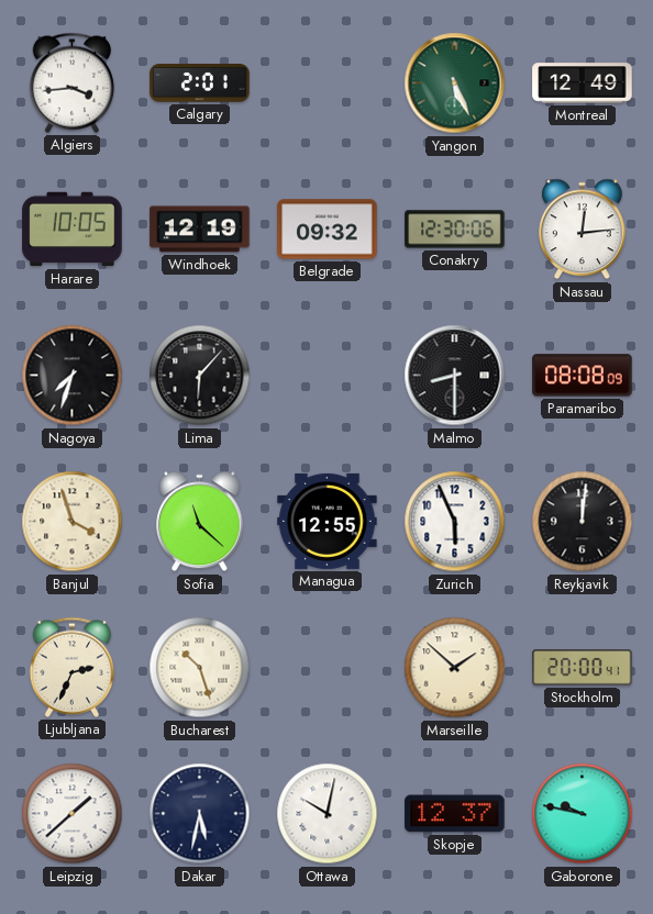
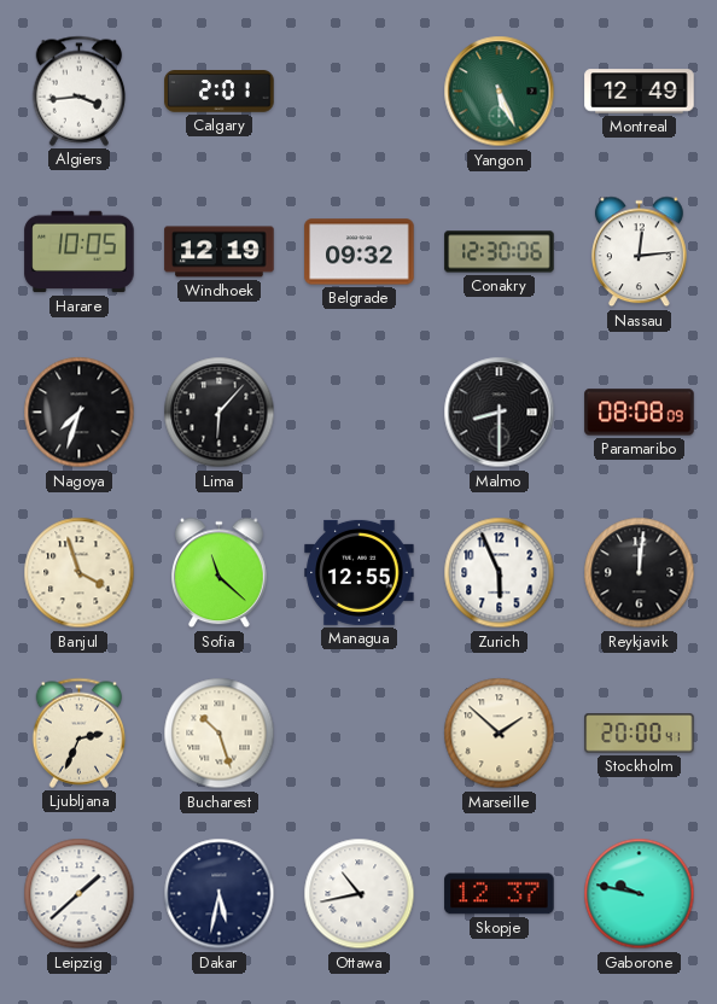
Ottawa: 10:02 -> 10:43 (360, 894)
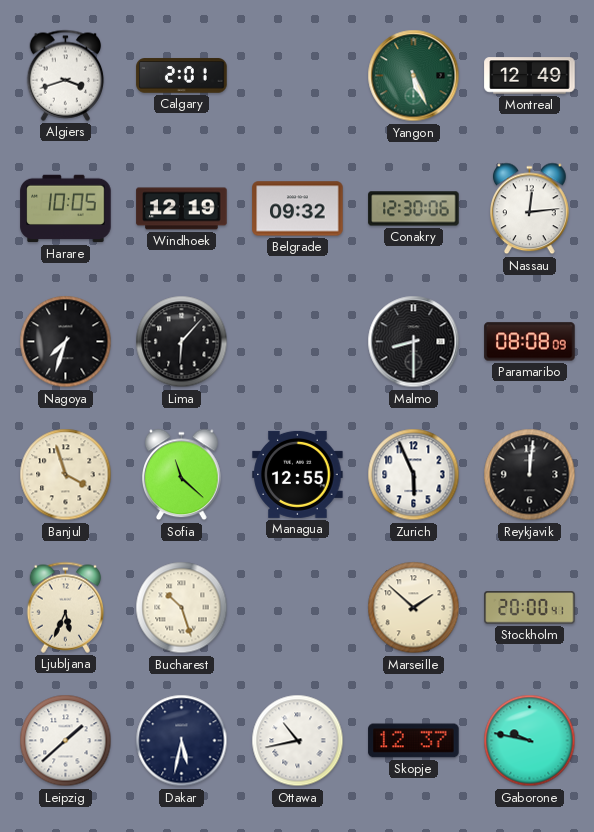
Algiers: 3:44 -> 3:42 (66, 75)
Ljubljana: 2:34 -> 5:34 (66, 607)
